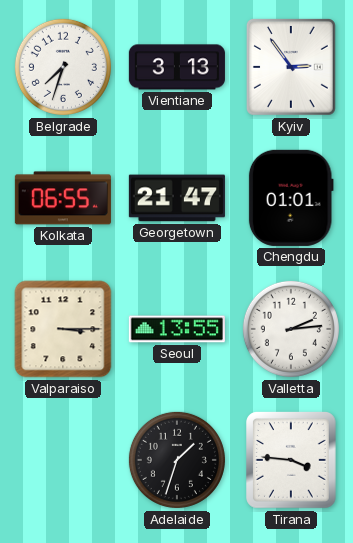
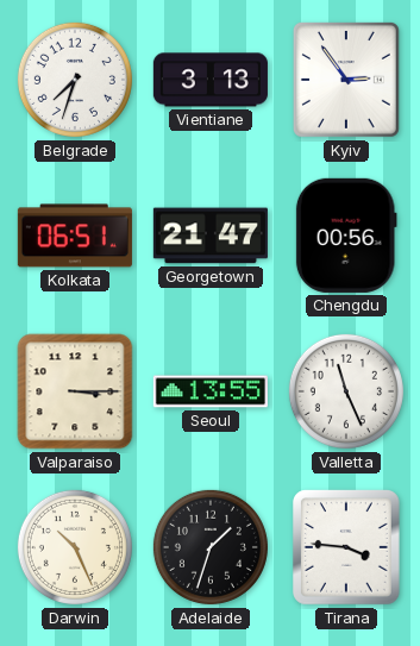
Kolkata: 06:55 -> 06:51 (75, 236)
Chengdu: 01:01 -> 00:56 (346, 236)
Valletta: 2:14 -> 11:26 (346, 391)
Darwin: none -> 10:26 (75, 547)
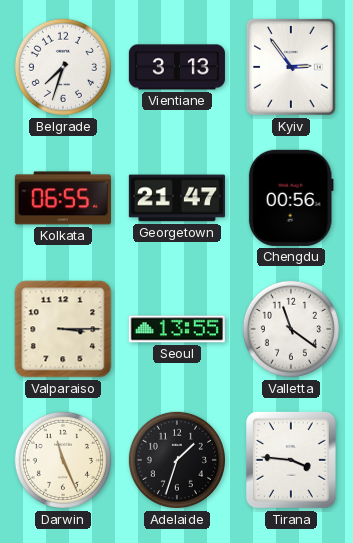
Kolkata: 06:51 -> 06:55 (63, 198)
Valletta: 11:26 -> 11:21 (291, 329)
Darwin: 10:26 -> 11:26 (63, 460)
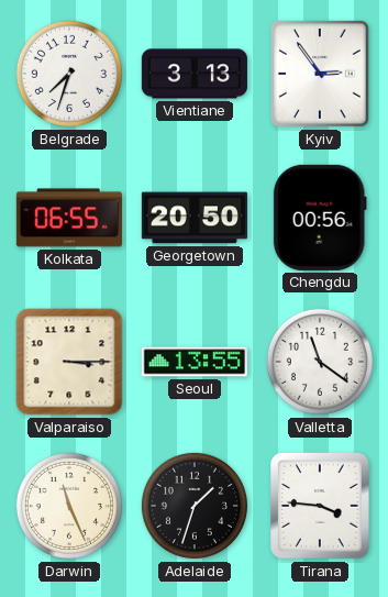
Georgetown: 21:47 -> 20:50 (195, 218)
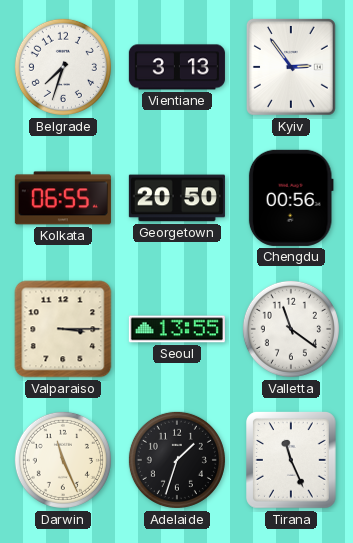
Tirana: 3:46 -> 11:26 (292, 461)
